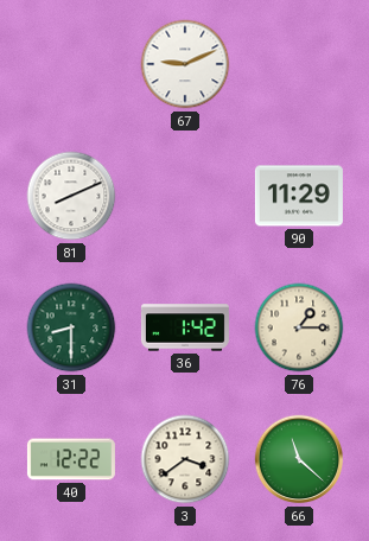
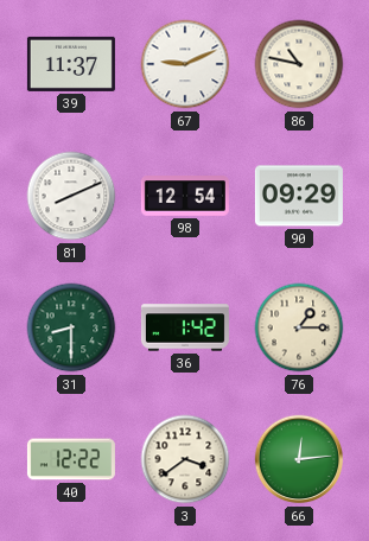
39: none -> 11:37 (71, 64)
86: none -> 10:47 (299, 64)
98: none -> 12:54 (185, 196)
90: 11:29 -> 09:29 (299, 196)
66: 11:22 -> 12:14 (299, 459)
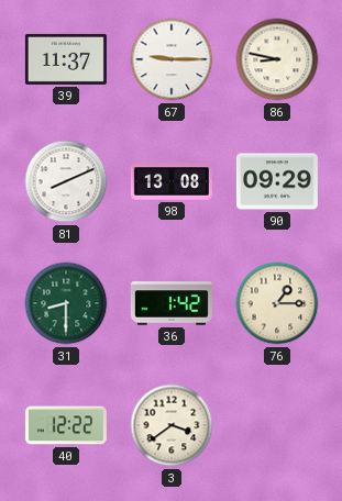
67: 9:11 -> 9:15 (172, 59)
86: 10:47 -> 8:47 (277, 59)
98: 12:54 -> 13:08 (172, 181)
66: 12:14 -> none (299, 459)
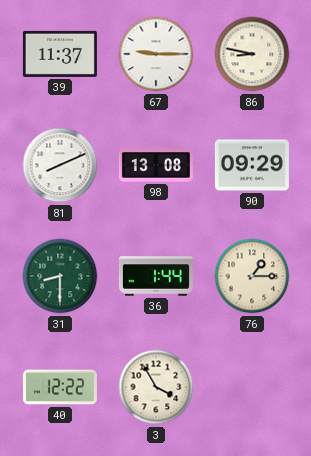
36: 1:42 -> 1:44 (156, 276)
3: 3:39 -> 3:55 (156, 387)
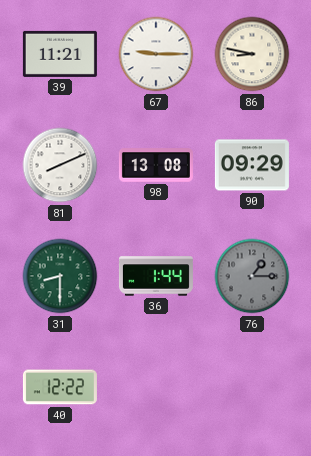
39: 11:37 -> 11:21 (60, 54)
76 dial: cream -> grey (252, 276)
3: 3:55 -> none (156, 387)
